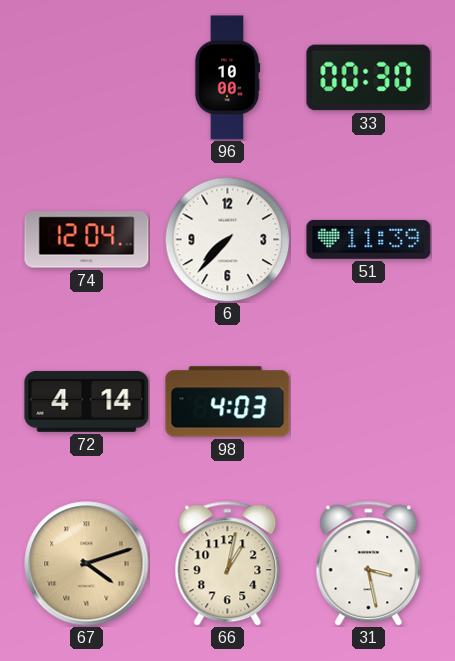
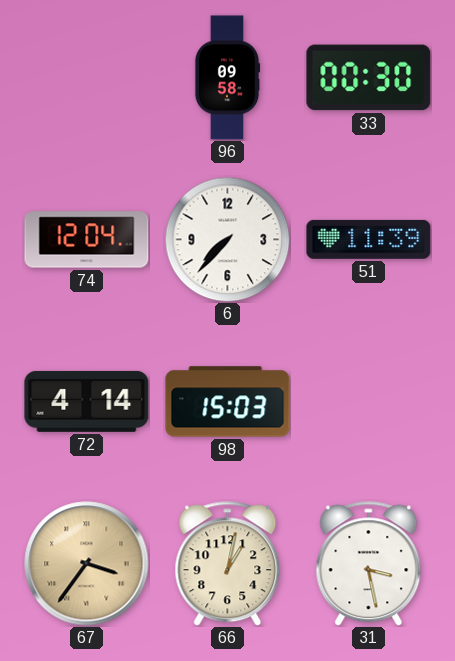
96: 10:00 -> 09:58 (227, 78)
98: 4:03 -> 15:03 (228, 402)
67: 4:12 -> 3:36 (87, 564)
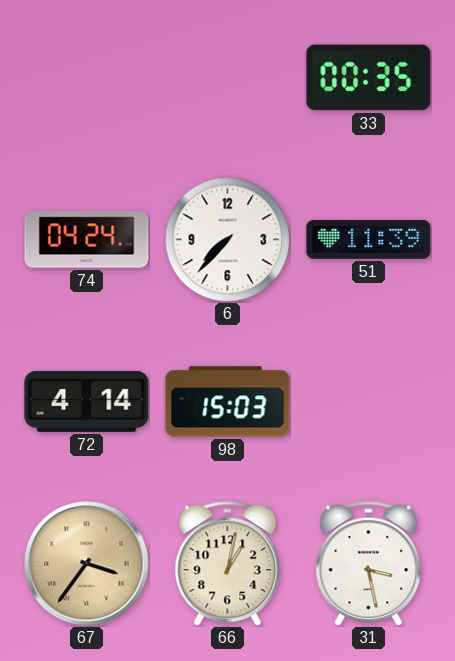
96: 09:58 -> none (227, 78)
33: 00:30 -> 00:35 (369, 78)
74: 12:04 -> 04:24 (87, 240)
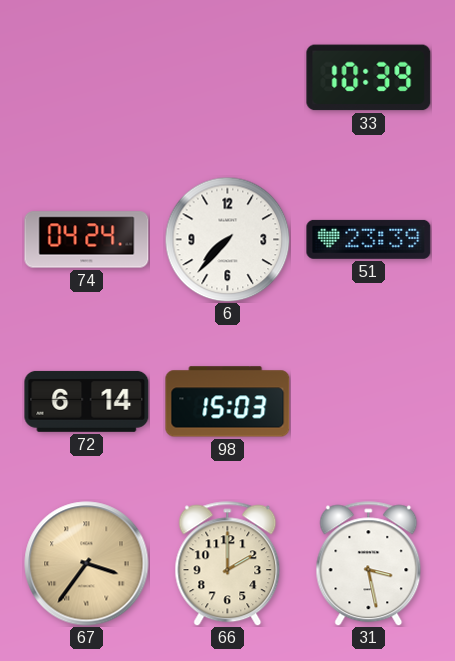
33: 00:35 -> 10:39 (369, 78)
51: 11:39 -> 23:39 (369, 239)
72: 4:14 -> 6:14 (87, 401)
66: 1:02 -> 2:00 (228, 564)
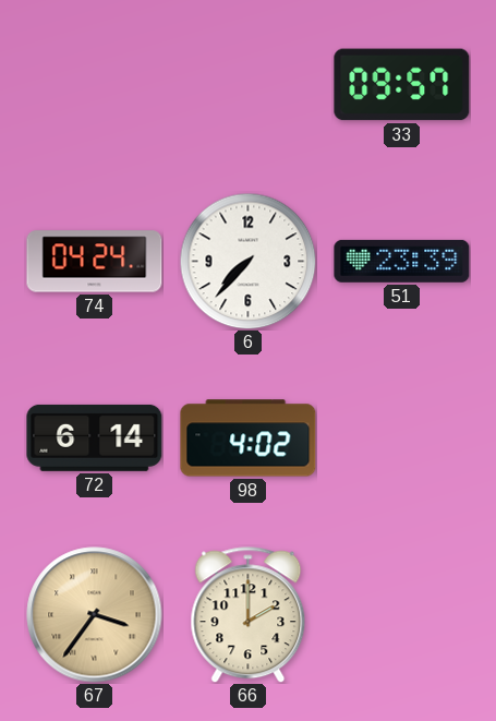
33: 10:39 -> 09:57 (402, 85)
98: 15:03 -> 4:02 (249, 438)
31: 3:28 -> none (369, 564)
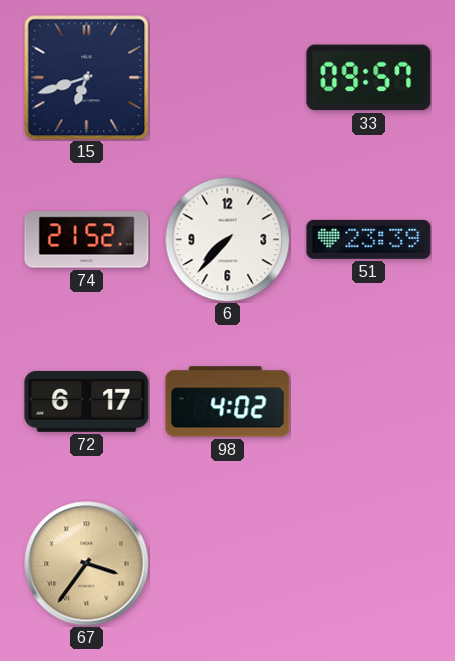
15: none -> 6:42 (86, 77)
74: 04:24 -> 21:52 (87, 240)
72: 6:14 -> 6:17 (87, 401)
66: 2:00 -> none (249, 615)
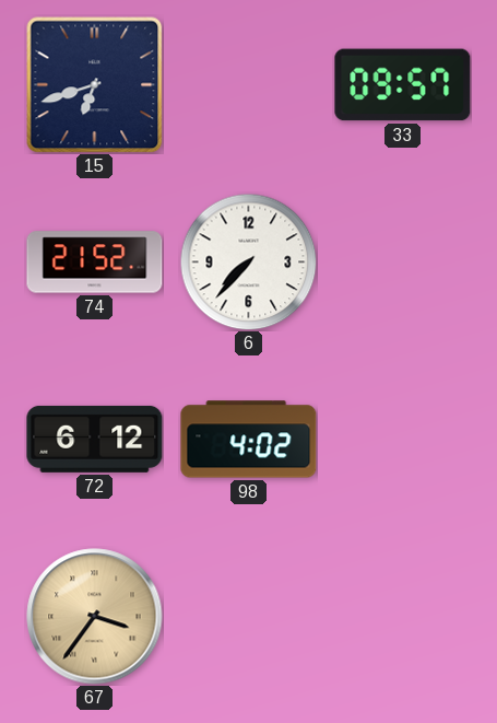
51: 23:39 -> none (369, 239)
72: 6:17 -> 6:12 (95, 439)
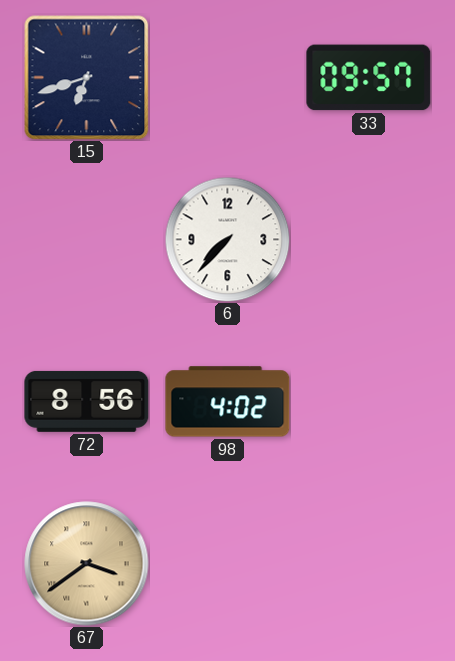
74: 21:52 -> none (95, 263)
72: 6:12 -> 8:56 (87, 401)
67: 3:36 -> 3:39 (87, 564)
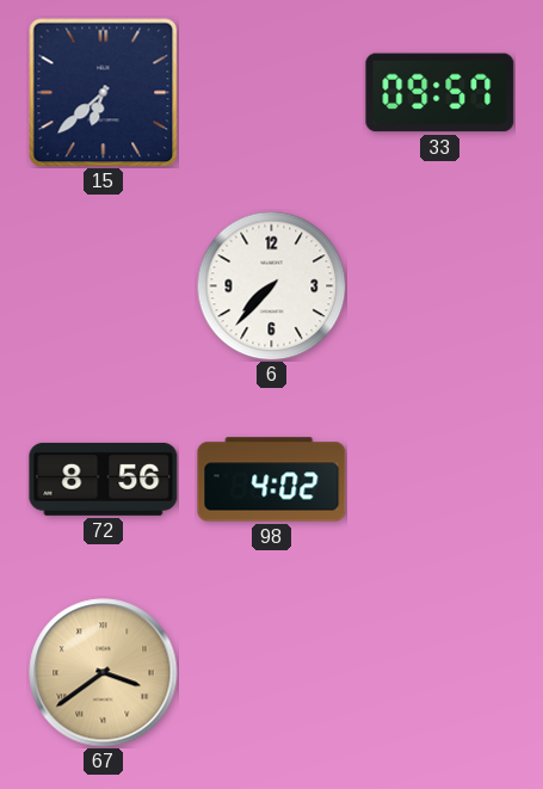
15: 6:42 -> 6:38 (103, 92)
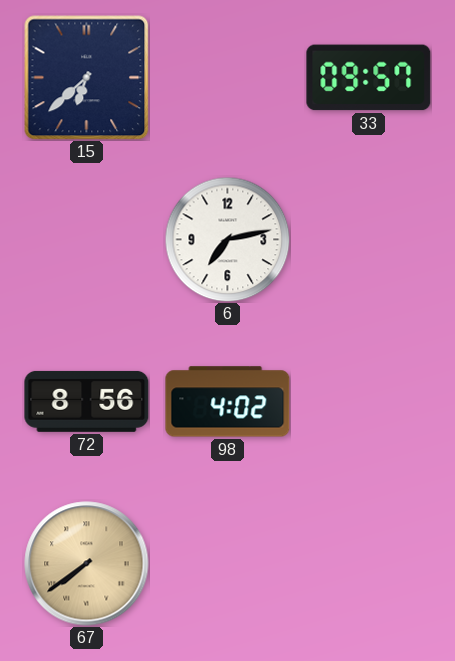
6: 7:37 -> 7:13 (227, 239)
67: 3:39 -> 7:39 (87, 564)
